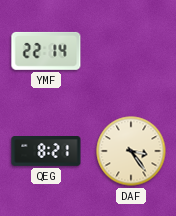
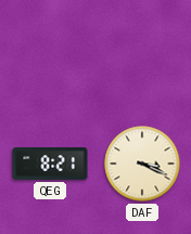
YMF: 22:14 -> none (46, 51)
DAF: 3:24 -> 3:19 (142, 164)
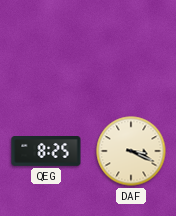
QEG: 8:21 -> 8:25 (46, 152)
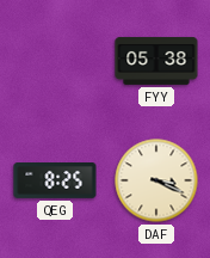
FYY: none -> 05:38 (156, 61)
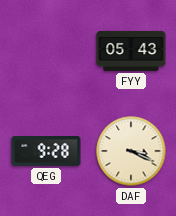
FYY: 05:38 -> 05:43 (131, 51)
QEG: 8:25 -> 9:28 (46, 152)
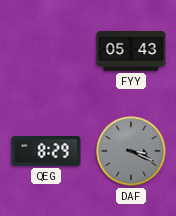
QEG: 9:28 -> 8:29 (46, 152)
DAF dial: cream -> grey (131, 151)
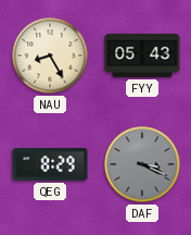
NAU: none -> 8:25 (50, 55)
